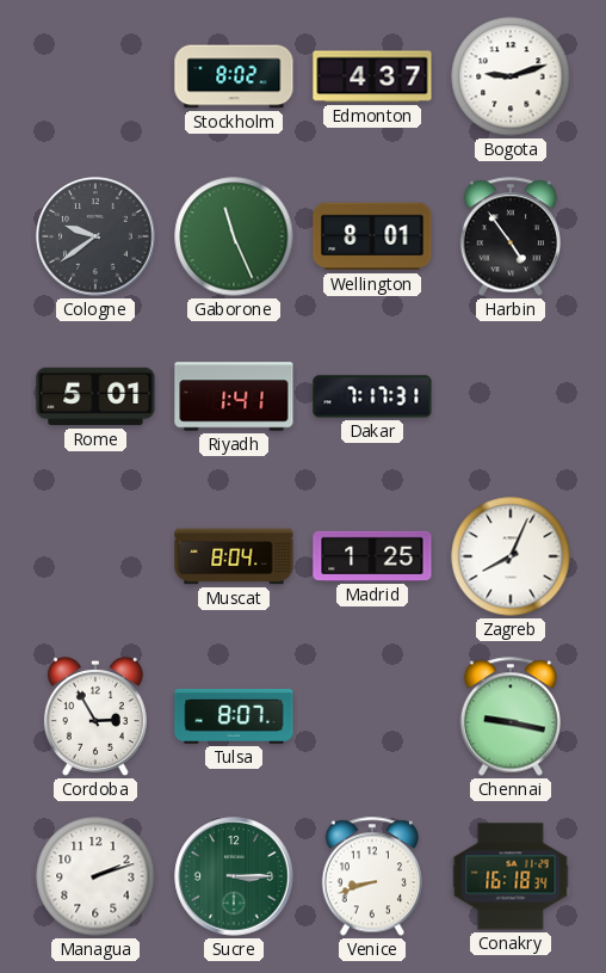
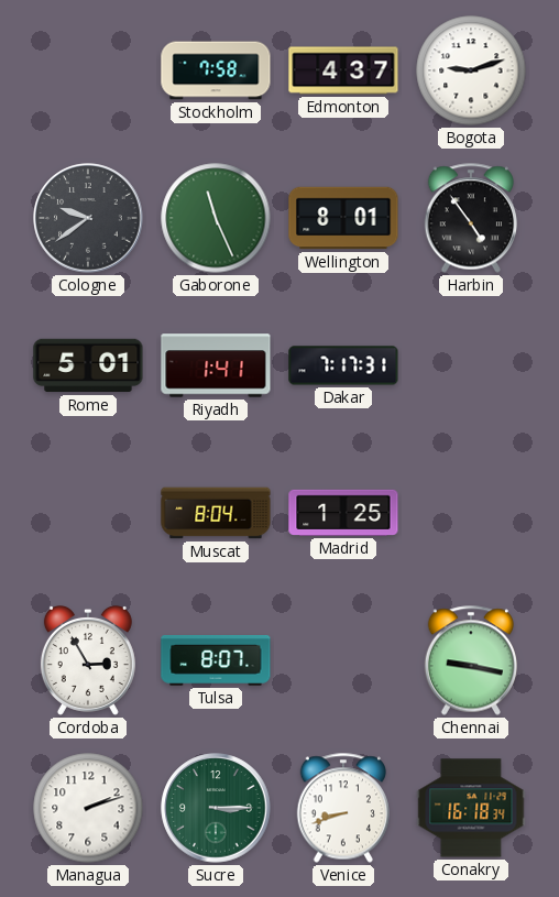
Stockholm: 8:02 -> 7:58 (216, 70)
Zagreb: 8:04 -> none (511, 556)
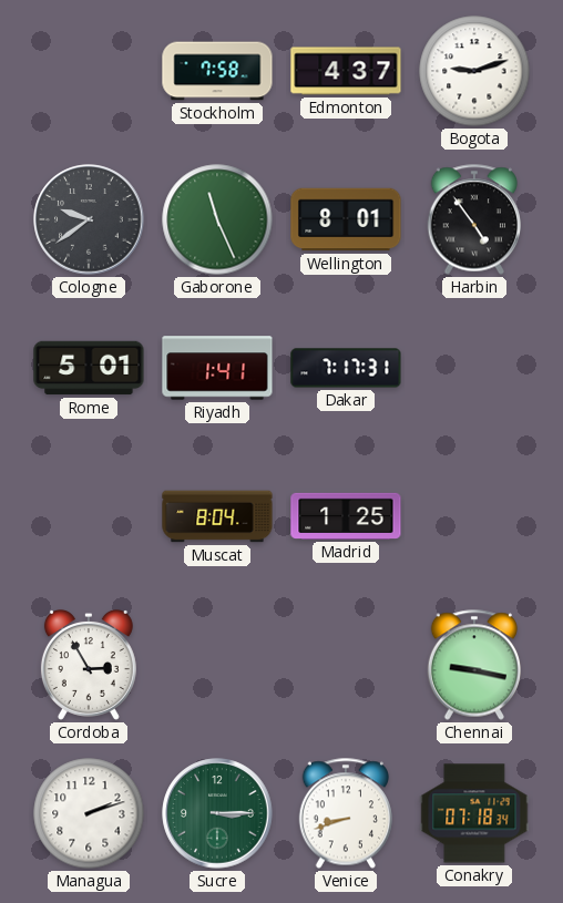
Tulsa: 8:07 -> none (216, 660)
Conakry: 16:18 -> 07:18 (474, 813)
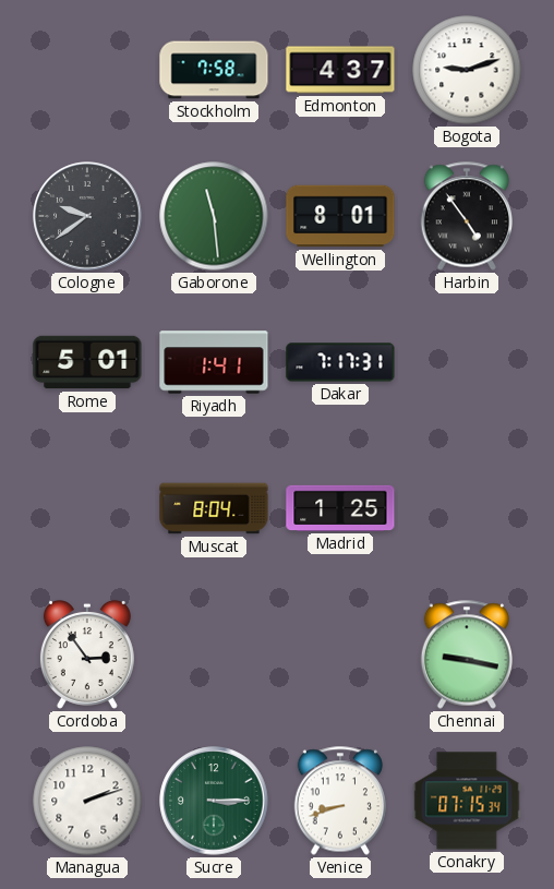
Gaborone: 11:26 -> 11:29 (214, 216)
Cordoba: 2:55 -> 2:54 (87, 654)
Conakry: 07:18 -> 07:15 (467, 801)
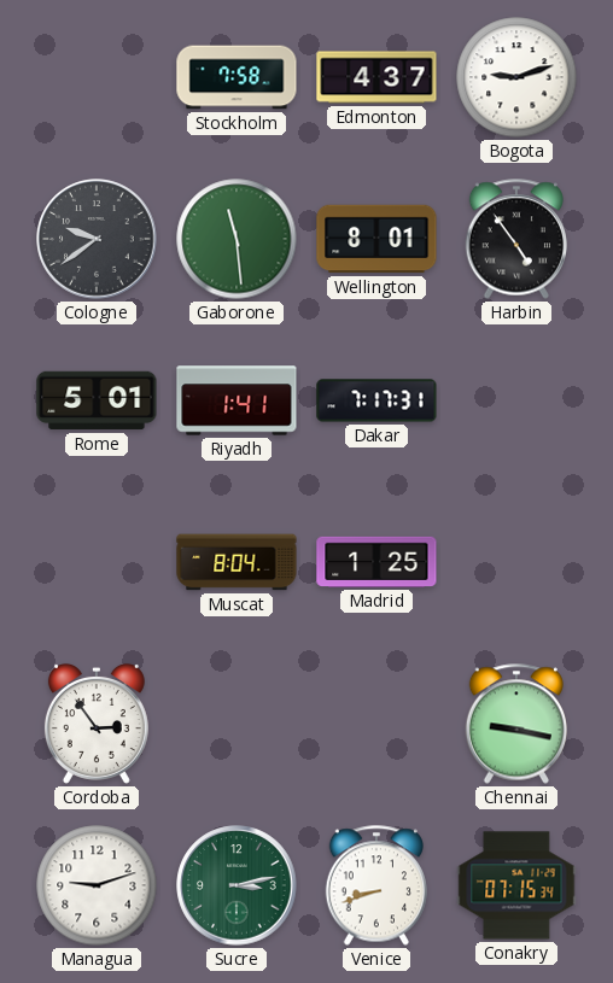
Managua: 2:12 -> 9:12 (97, 885)
Sucre: 3:15 -> 3:13 (237, 885)
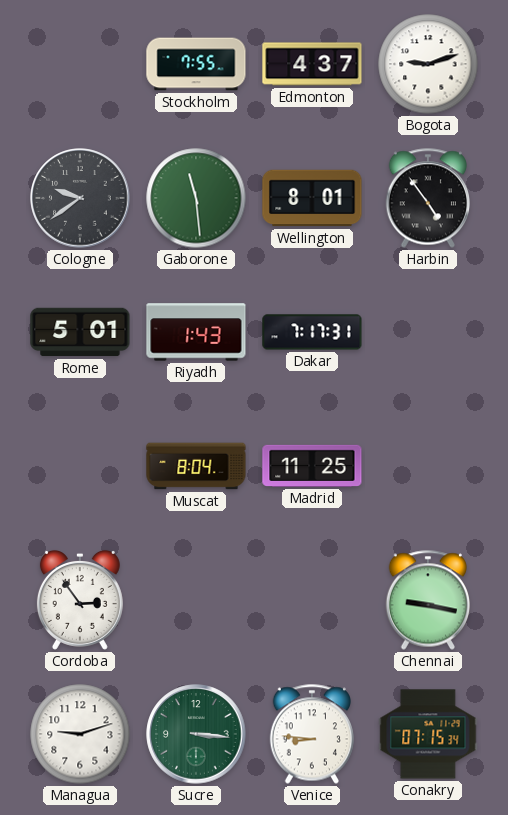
Stockholm: 7:58 -> 7:55 (196, 64)
Riyadh: 1:41 -> 1:43 (196, 332)
Madrid: 1:25 -> 11:25 (312, 466)
Sucre: 3:13 -> 3:16 (196, 734)
Venice: 8:42 -> 8:46 (311, 734)
